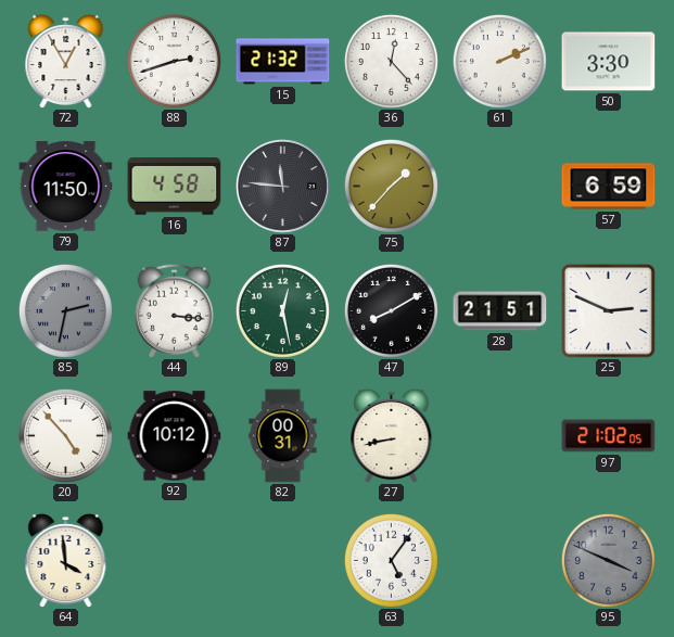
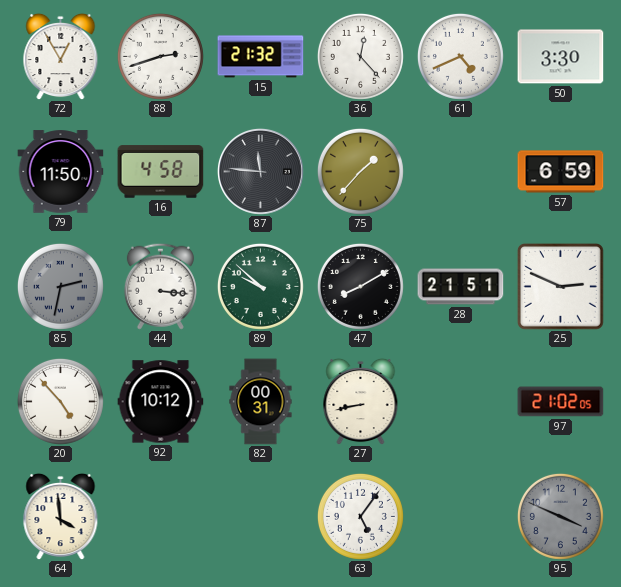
61: 2:11 -> 4:41 (460, 56)
89: 12:28 -> 9:52 (260, 286)
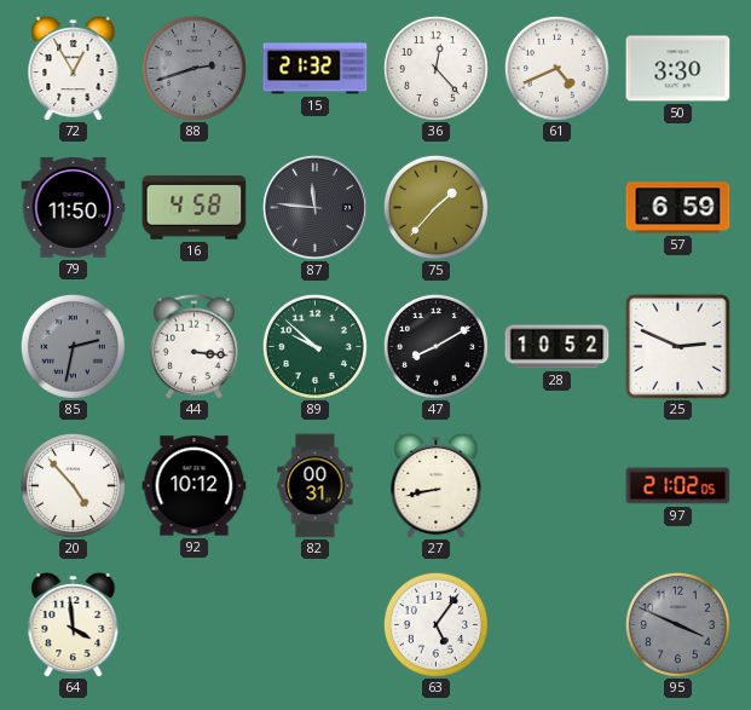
88 dial: white -> grey (193, 68)
28: 21:51 -> 10:52 (558, 347)
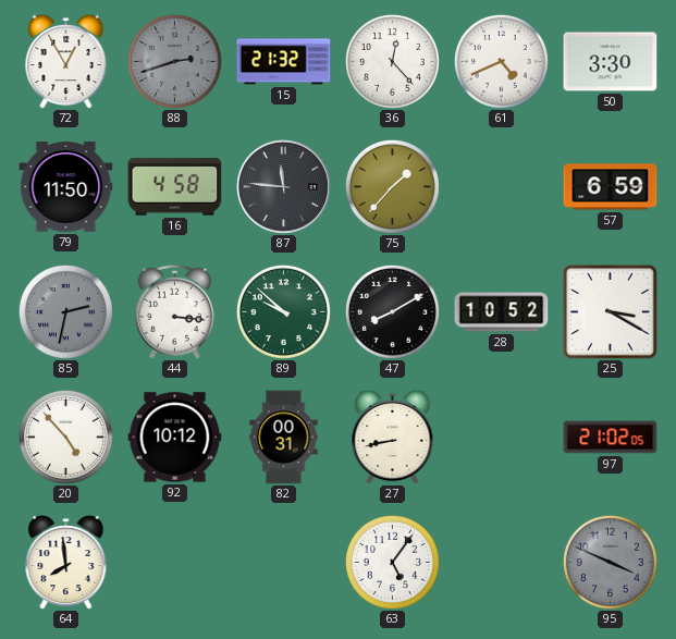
25: 2:49 -> 3:20 (610, 311)
64: 3:59 -> 7:59 (66, 562)
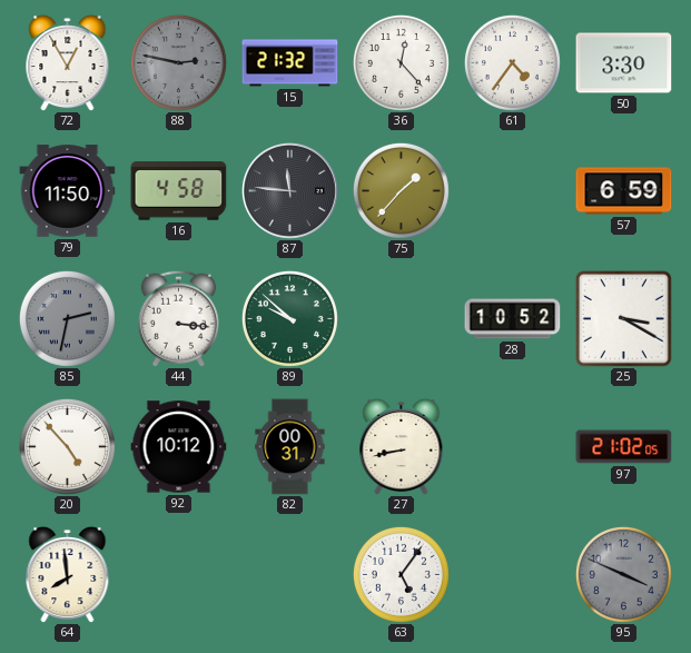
88: 2:42 -> 2:47 (178, 62)
61: 4:41 -> 4:36 (512, 62)
47: 8:10 -> none (392, 311)
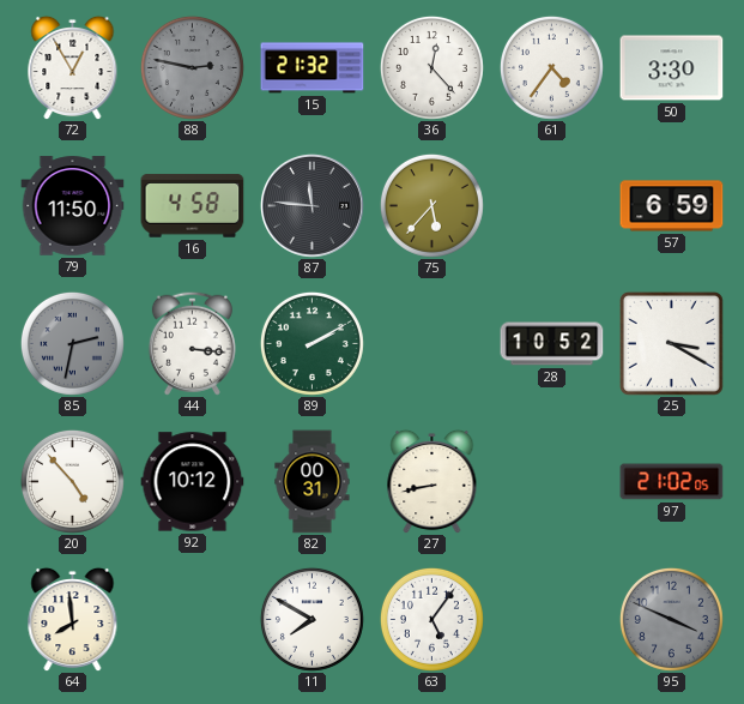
75: 1:37 -> 5:37 (431, 205)
89: 9:52 -> 2:10 (311, 343)
11: none -> 7:50 (311, 619)
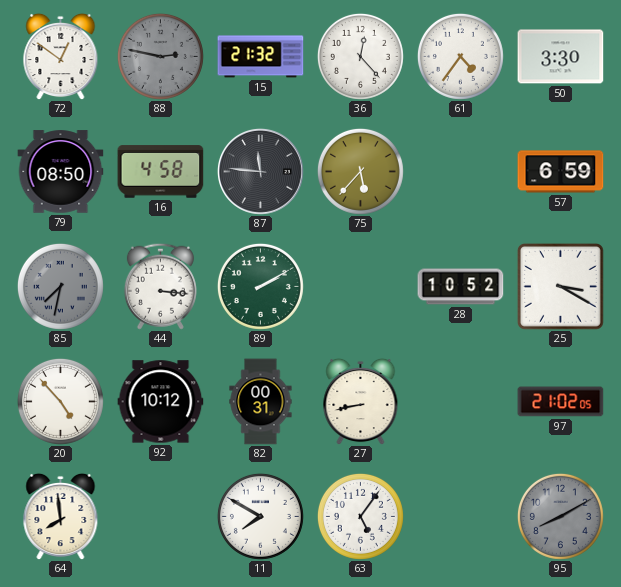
72: 12:55 -> 12:51 (61, 56)
79: 11:50 -> 08:50 (61, 172)
85: 2:32 -> 7:32 (60, 286)
95: 3:49 -> 8:10 (560, 516)
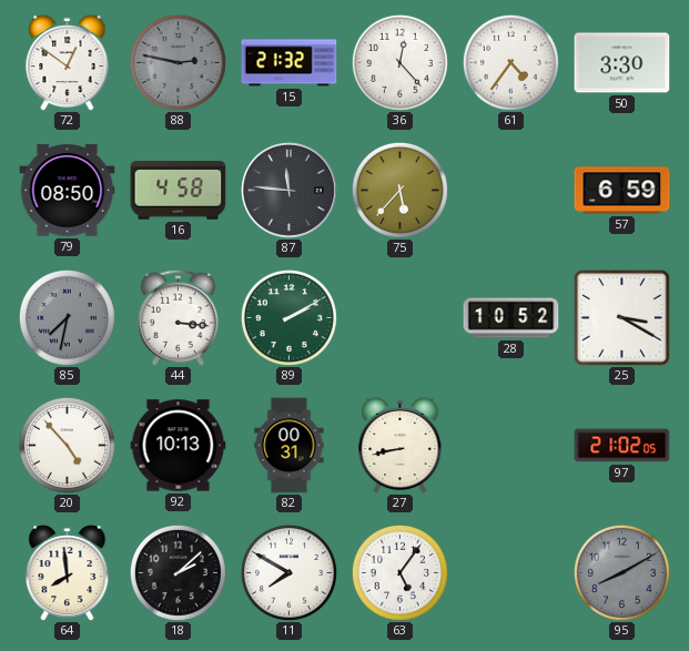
92: 10:12 -> 10:13 (179, 446)
18: none -> 2:08 (178, 572)
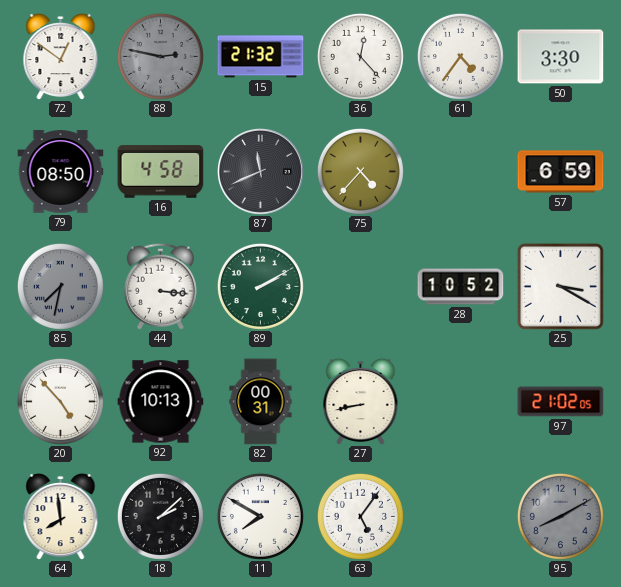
87: 11:46 -> 11:41 (260, 171)
75: 5:37 -> 4:37 (360, 171)
